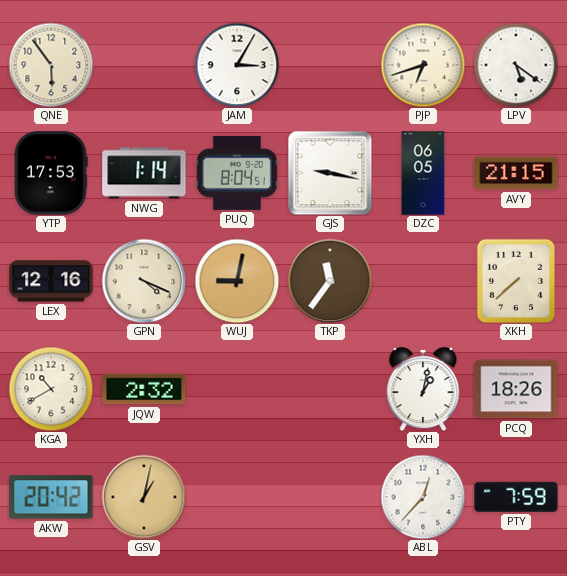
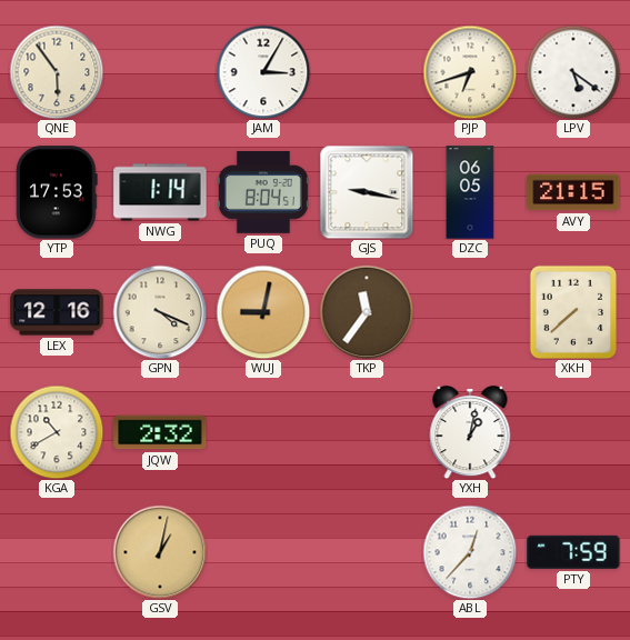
PCQ: 18:26 -> none (516, 389)
AKW: 20:42 -> none (51, 497)
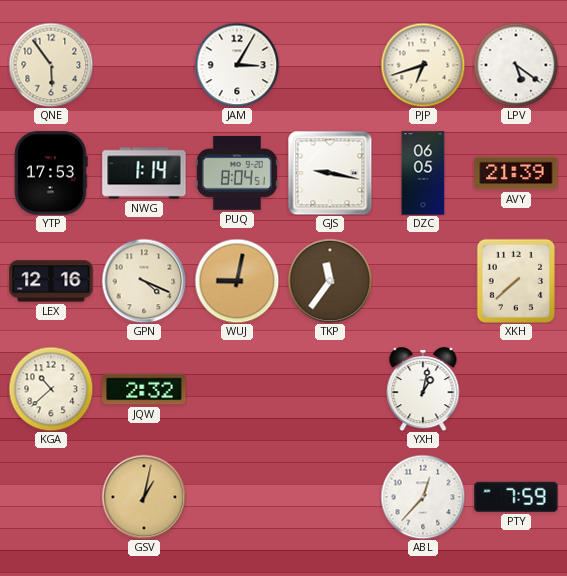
AVY: 21:15 -> 21:39 (516, 173)
KGA: 10:40 -> 10:38 (51, 389)
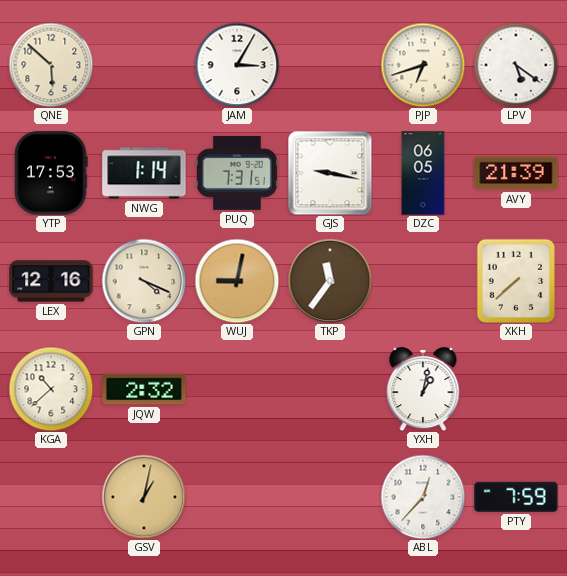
QNE: 5:54 -> 5:52 (51, 65)
PUQ: 8:04 -> 7:31 (237, 173)
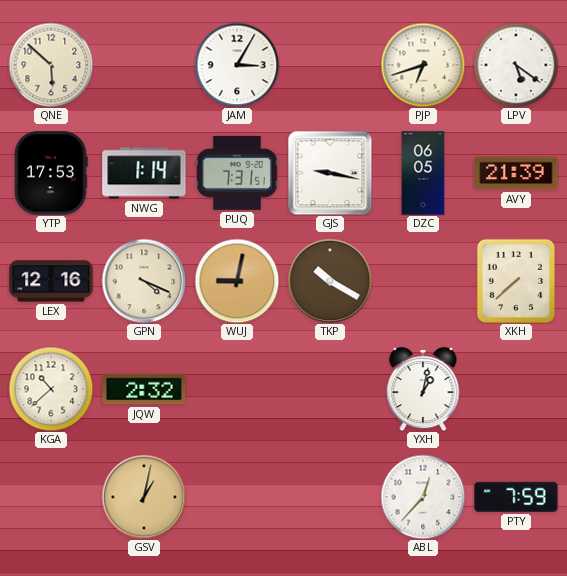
TKP: 11:36 -> 10:20 (330, 281)
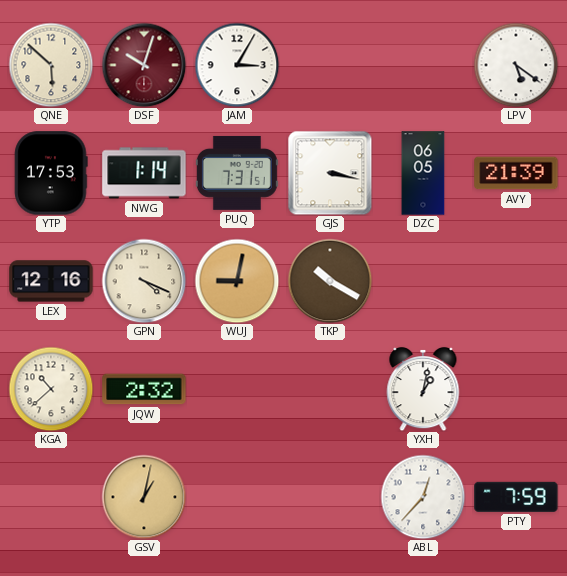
DSF: none -> 10:03 (144, 65)
PJP: 6:42 -> none (423, 65)
GJS: 9:17 -> 3:17 (330, 173)
XKH: 7:38 -> none (515, 280)
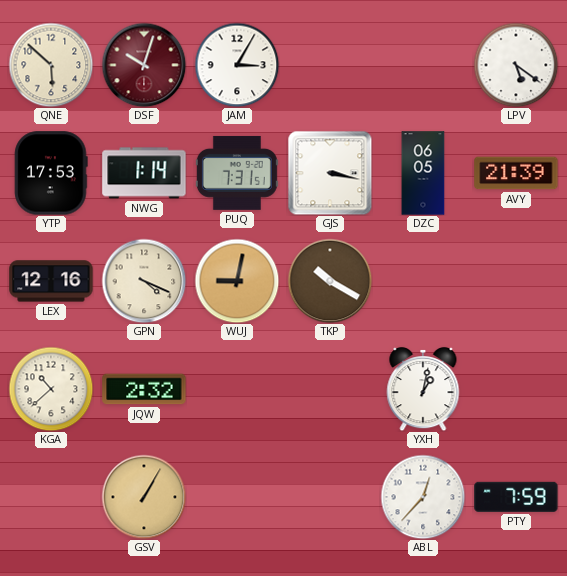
GSV: 1:02 -> 1:05 (144, 497)
